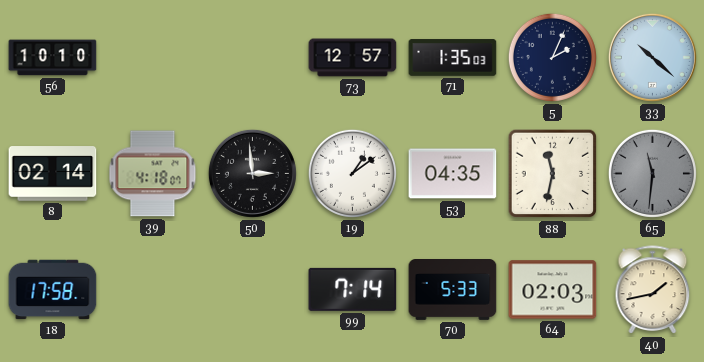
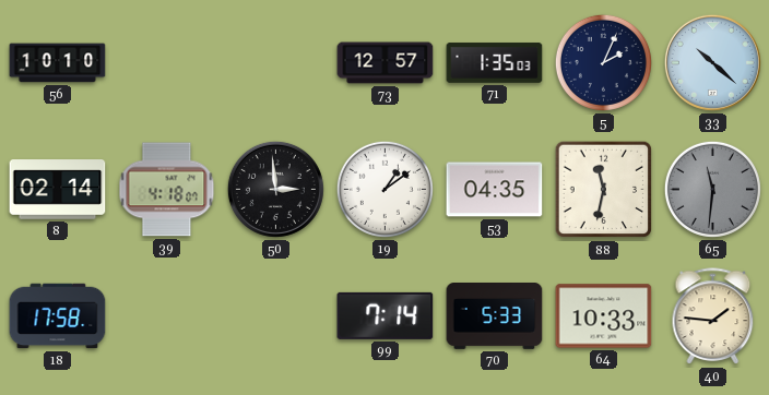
64: 02:03 -> 10:33 (604, 316)
40: 1:43 -> 1:46 (713, 316)
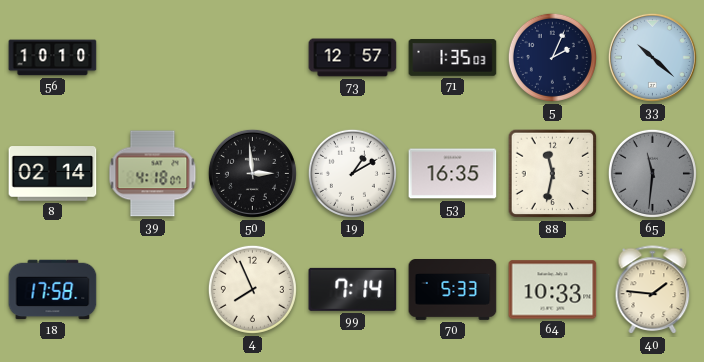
19: 1:09 -> 1:10 (352, 173)
53: 04:35 -> 16:35 (453, 174)
4: none -> 7:56 (252, 289)
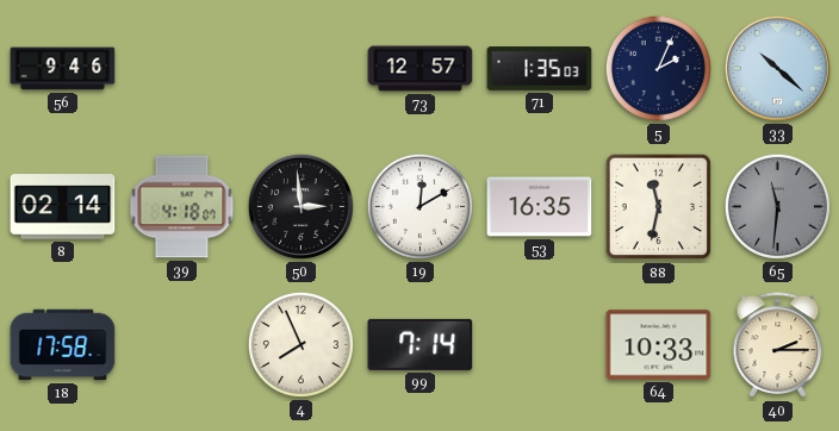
56: 10:10 -> 9:46 (63, 69)
19: 1:10 -> 12:10 (419, 206)
70: 5:33 -> none (453, 290)
40: 1:46 -> 2:15 (778, 345)
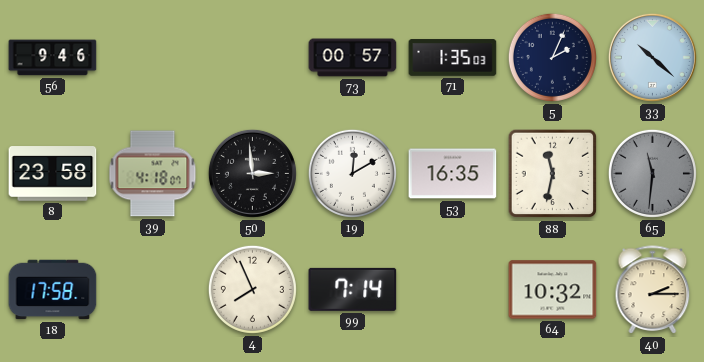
73: 12:57 -> 00:57 (353, 58)
8: 02:14 -> 23:58 (53, 174)
64: 10:33 -> 10:32 (553, 290)
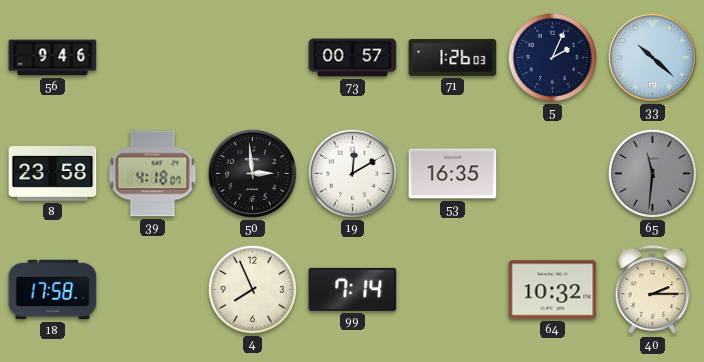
71: 1:35 -> 1:26 (453, 58)
88: 11:32 -> none (553, 174)
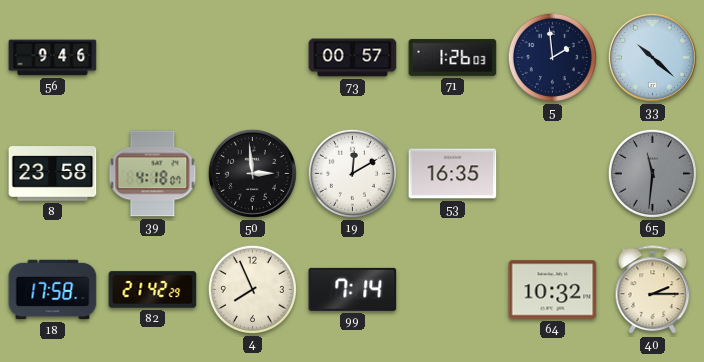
5: 2:04 -> 1:59 (552, 57)
82: none -> 21:42 (153, 290)
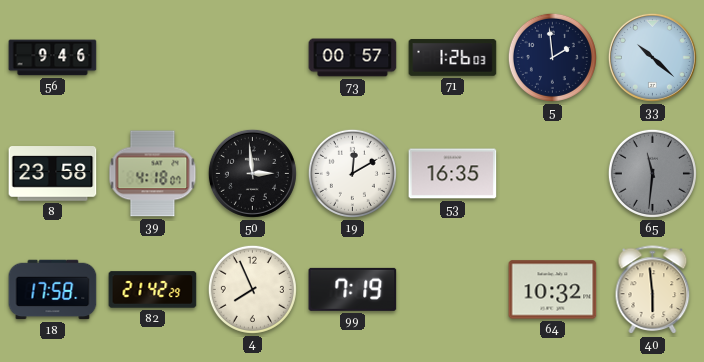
99: 7:14 -> 7:19 (353, 289)
40: 2:15 -> 5:59 (653, 290)
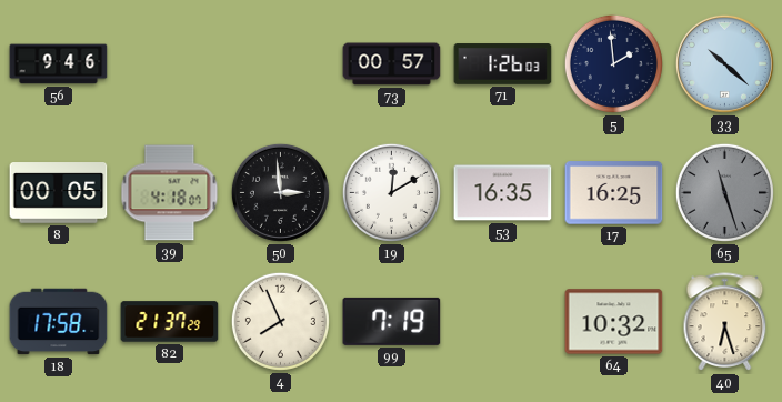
8: 23:58 -> 00:05 (59, 193)
17: none -> 16:25 (614, 193)
65: 11:31 -> 11:27 (724, 192)
82: 21:42 -> 21:37 (170, 322)
40: 5:59 -> 6:27 (725, 322)
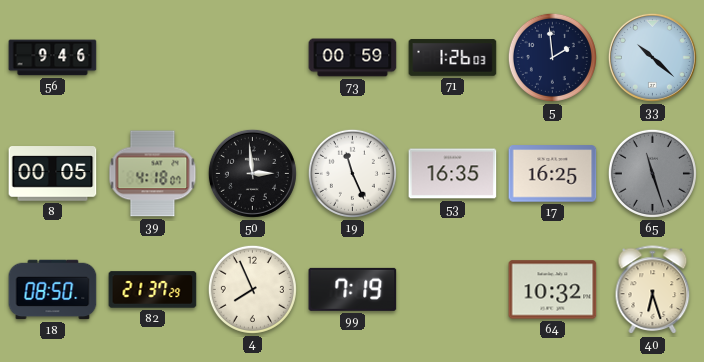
73: 00:57 -> 00:59 (353, 58)
19: 12:10 -> 11:26 (352, 173)
18: 17:58 -> 08:50 (53, 290)
